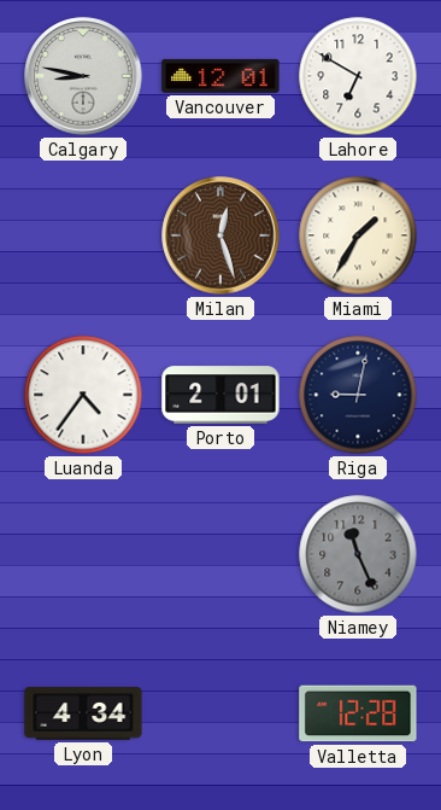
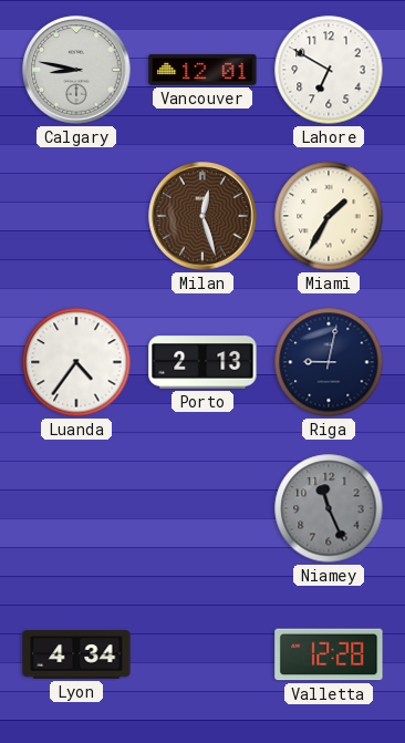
Porto: 2:01 -> 2:13 (202, 362)
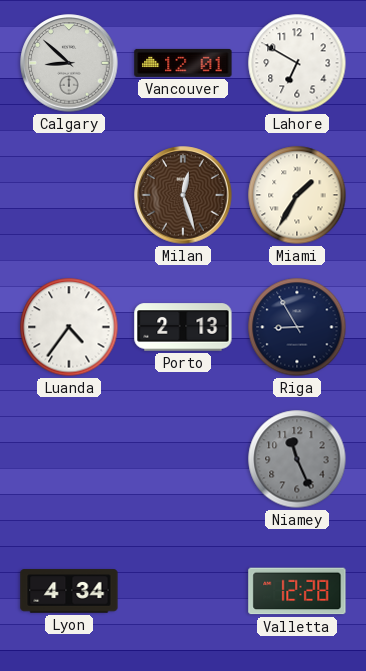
Calgary: 8:47 -> 8:52 (69, 63)
Riga: 9:02 -> 8:55 (297, 327)
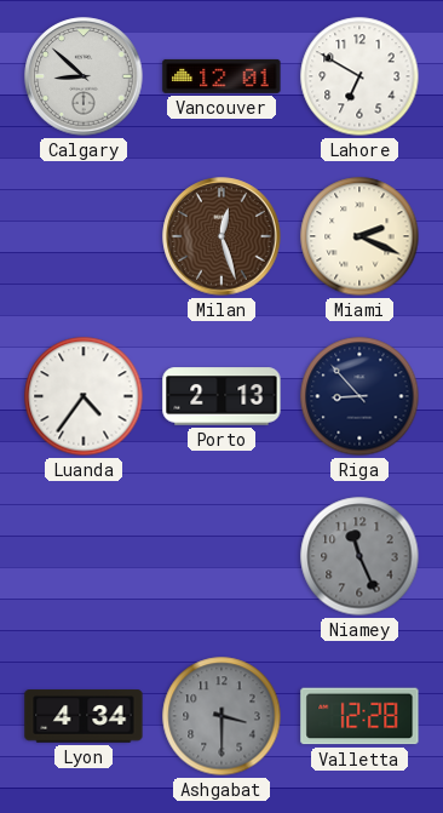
Miami: 1:35 -> 2:19 (359, 236)
Riga: 8:55 -> 8:53 (359, 396)
Ashgabat: none -> 3:30 (221, 716)
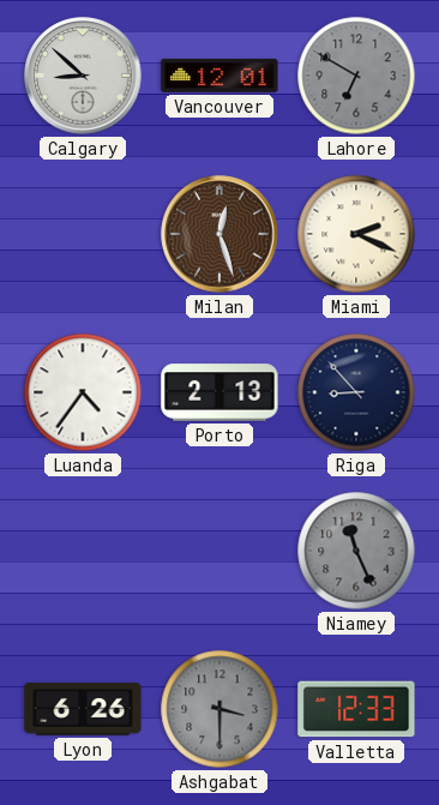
Lahore dial: white -> grey (356, 76)
Lyon: 4:34 -> 6:26 (83, 709)
Valletta: 12:28 -> 12:33 (356, 709)
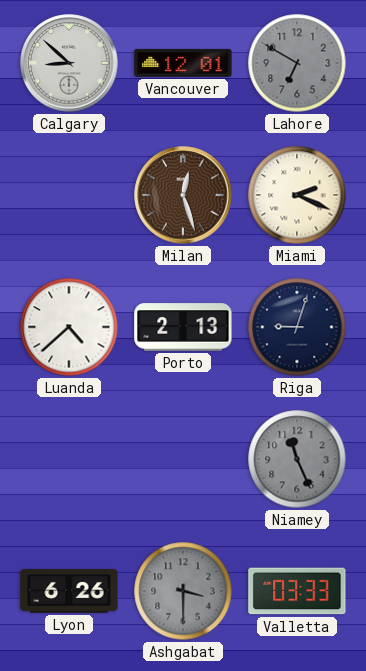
Luanda: 4:36 -> 4:38 (69, 327)
Riga: 8:53 -> 9:03 (297, 327)
Valletta: 12:33 -> 03:33 (297, 591)
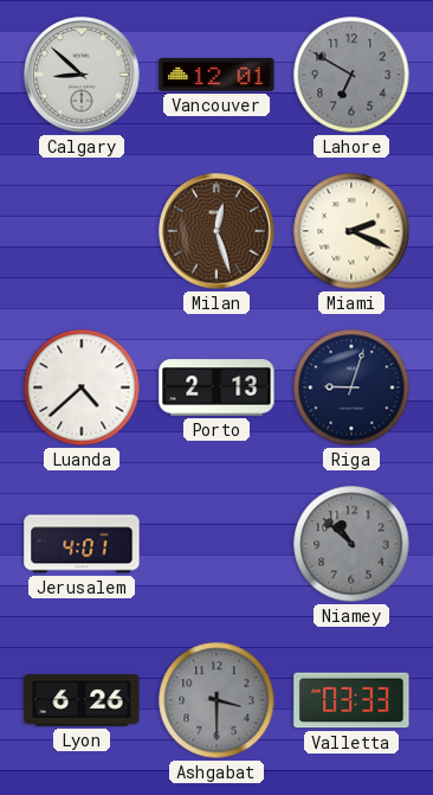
Jerusalem: none -> 4:01 (82, 544)
Niamey: 11:26 -> 10:52 (351, 544)
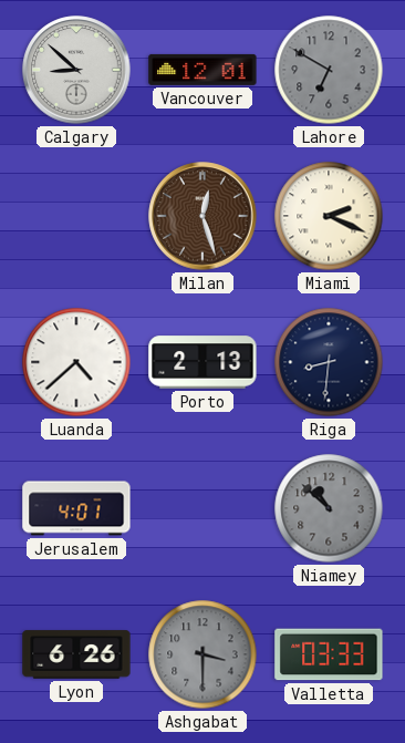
Riga: 9:03 -> 8:31 (329, 362)
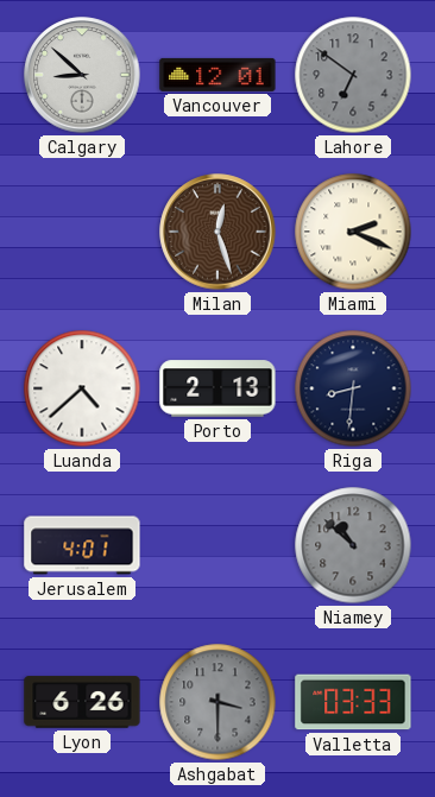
Lahore: 6:50 -> 6:51 (353, 75)
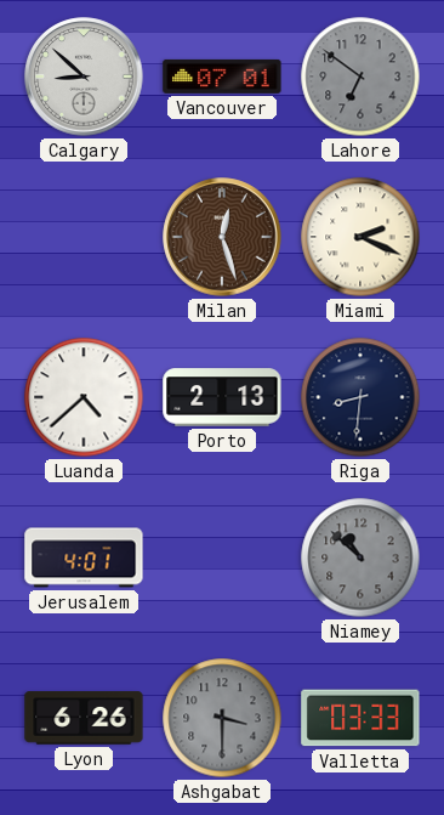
Vancouver: 12:01 -> 07:01 (222, 77)
